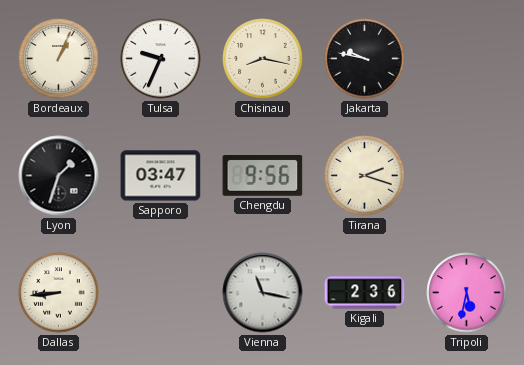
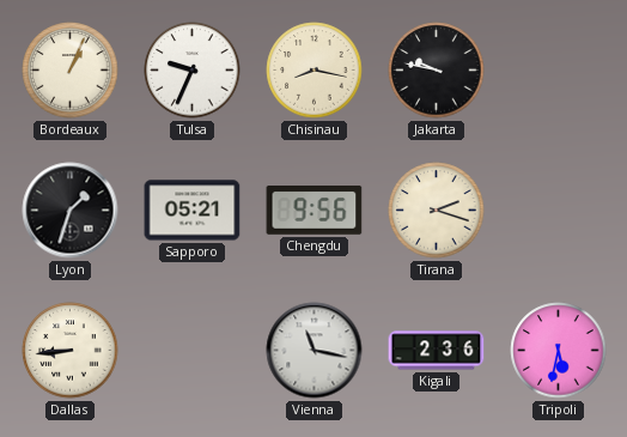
Sapporo: 03:47 -> 05:21 (193, 211)
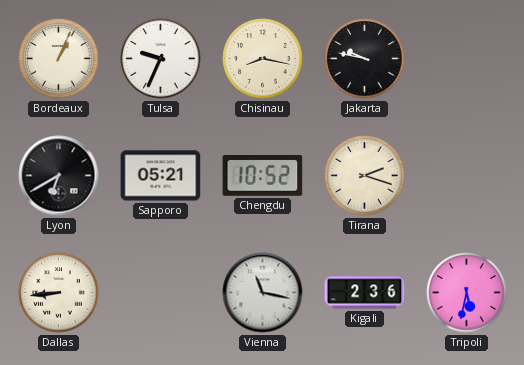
Lyon: 1:33 -> 6:40 (59, 176)
Chengdu: 9:56 -> 10:52 (263, 176)
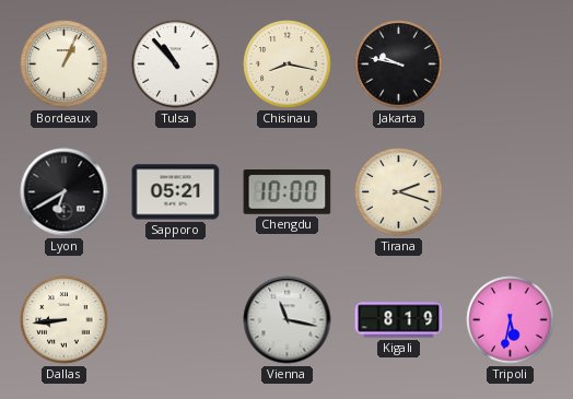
Tulsa: 9:34 -> 10:53 (176, 64)
Chengdu: 10:52 -> 10:00 (288, 192)
Kigali: 2:36 -> 8:19 (399, 320)
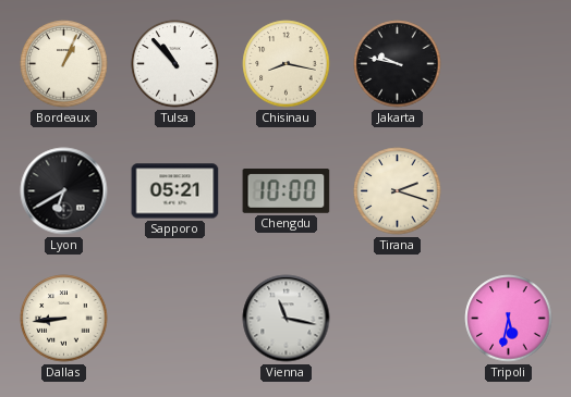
Kigali: 8:19 -> none (399, 320)
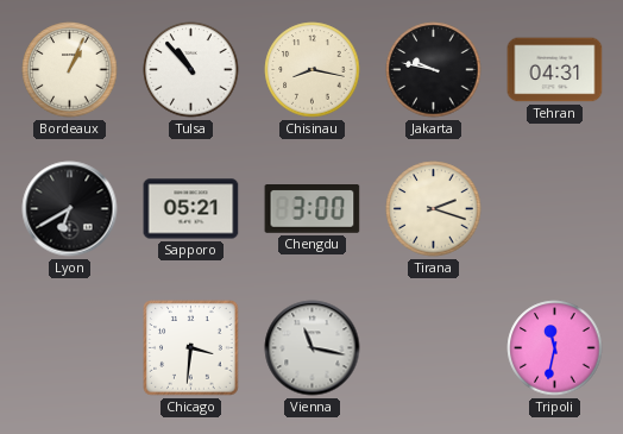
Tehran: none -> 04:31 (555, 70)
Chengdu: 10:00 -> 3:00 (313, 209)
Dallas: 8:44 -> none (64, 319)
Chicago: none -> 3:31 (191, 348)
Tripoli: 5:32 -> 11:32 (555, 348)
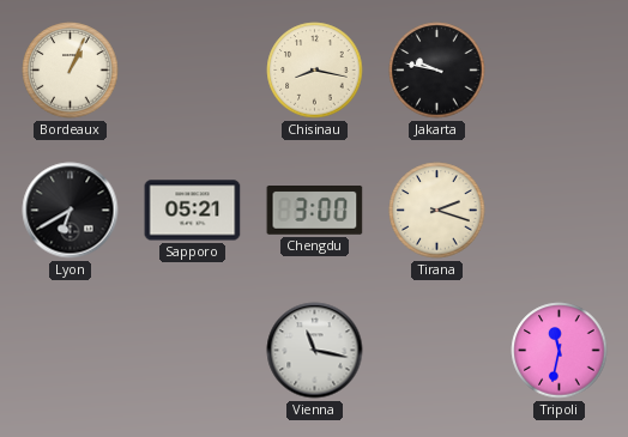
Tulsa: 10:53 -> none (191, 70)
Tehran: 04:31 -> none (555, 70)
Chicago: 3:31 -> none (191, 348)
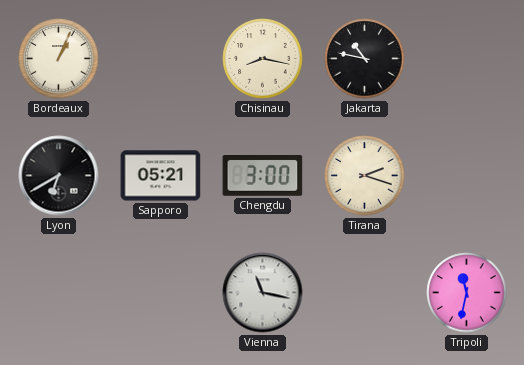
Jakarta: 9:47 -> 10:47 (365, 59)
